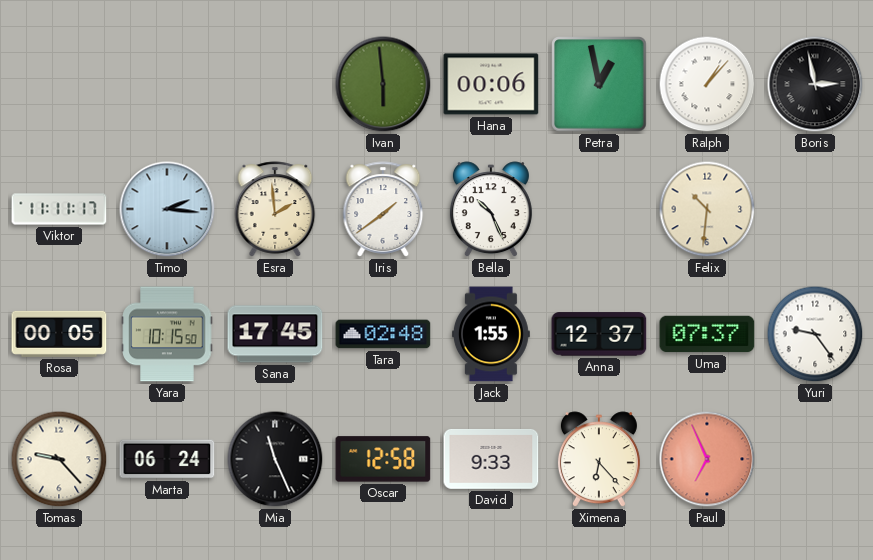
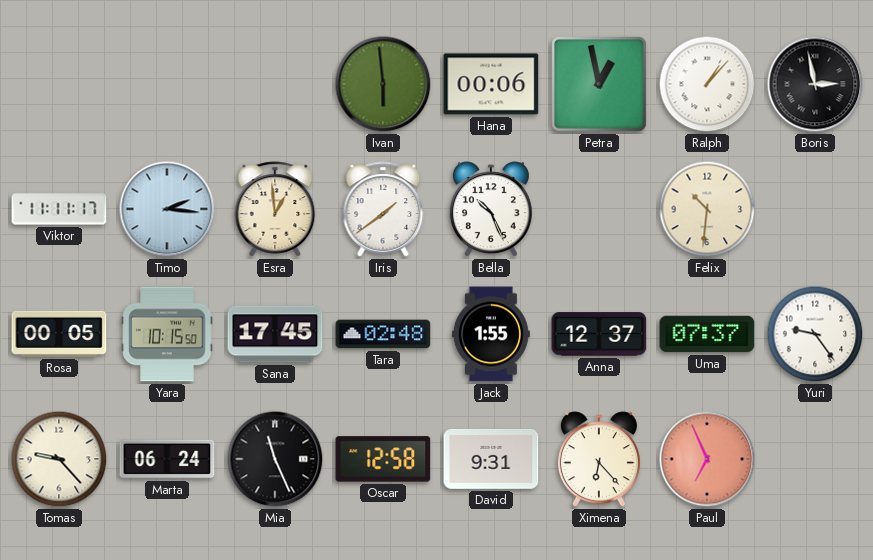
Esra: 1:59 -> 12:59 (275, 209)
David: 9:33 -> 9:31 (491, 459)
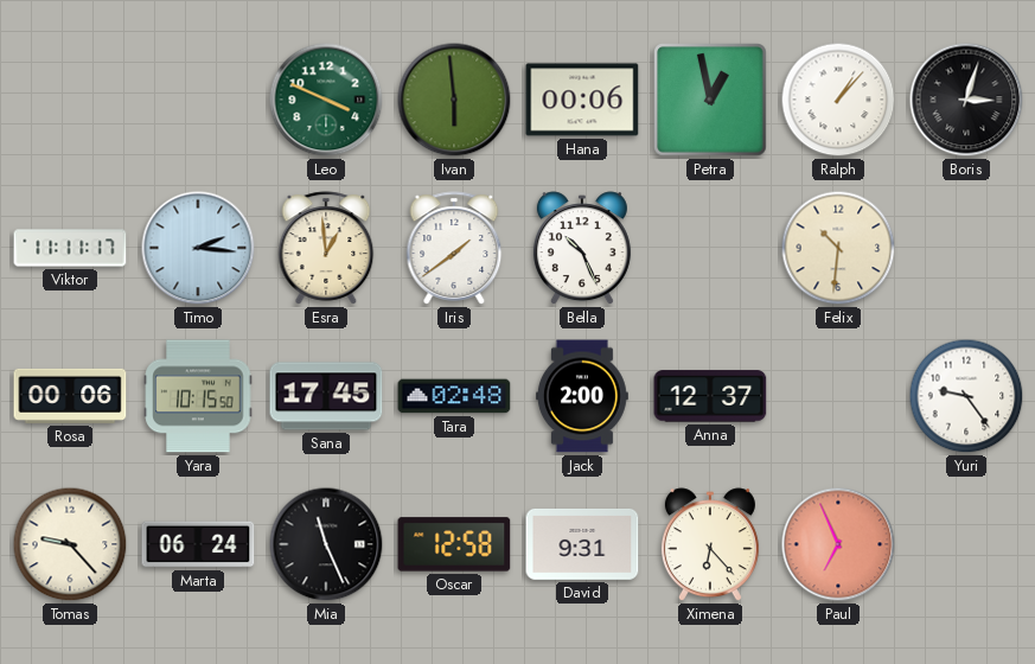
Leo: none -> 3:49 (326, 100)
Boris: 2:58 -> 3:03 (966, 100)
Rosa: 00:05 -> 00:06 (70, 396)
Jack: 1:55 -> 2:00 (582, 396)
Uma: 07:37 -> none (707, 334)
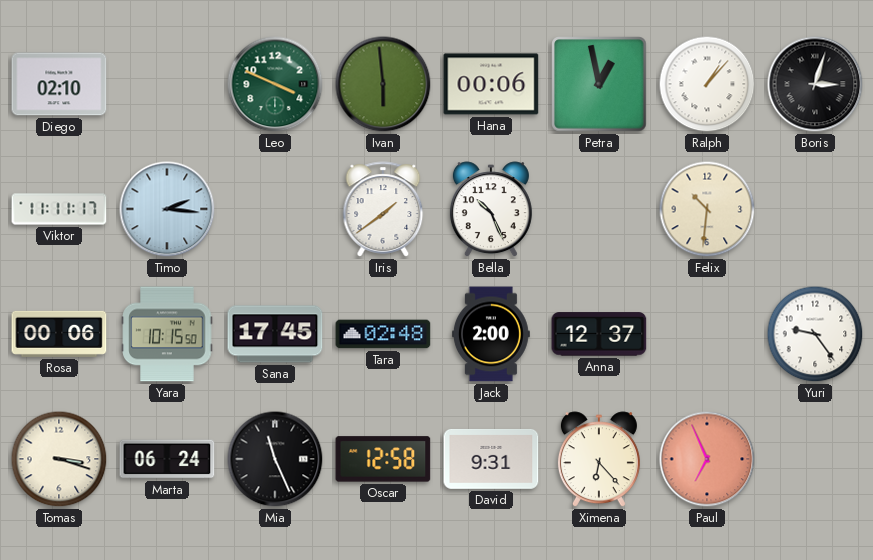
Diego: none -> 02:10 (59, 84)
Esra: 12:59 -> none (326, 248)
Tomas: 9:23 -> 3:18 (59, 459)
